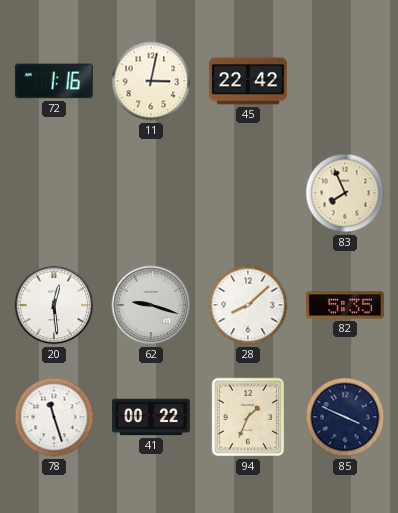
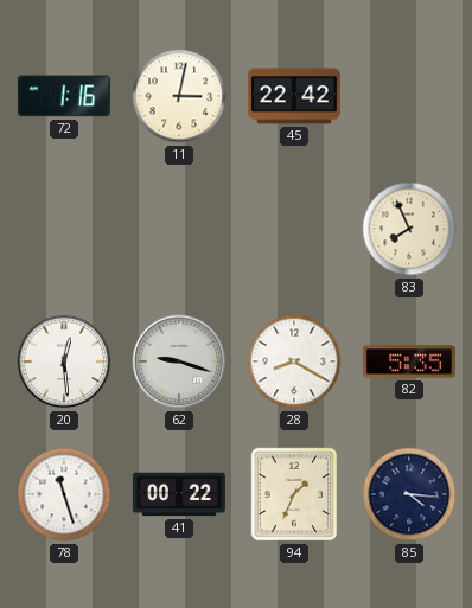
28: 8:08 -> 8:20 (294, 361)
85: 3:49 -> 4:16 (409, 494)
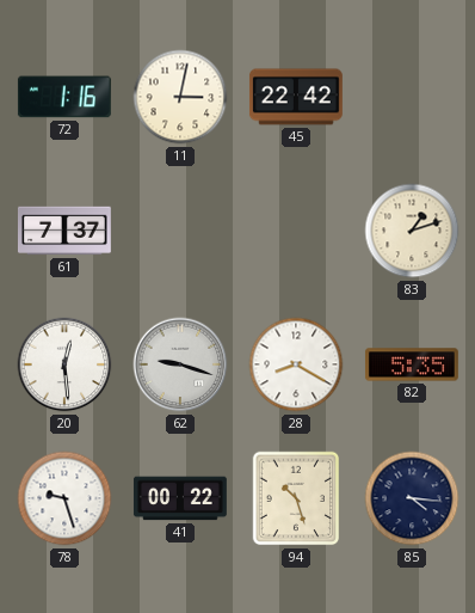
61: none -> 7:37 (64, 231)
83: 7:56 -> 1:12 (412, 231)
78: 11:27 -> 9:27 (64, 498)
94: 1:34 -> 10:27 (296, 498)
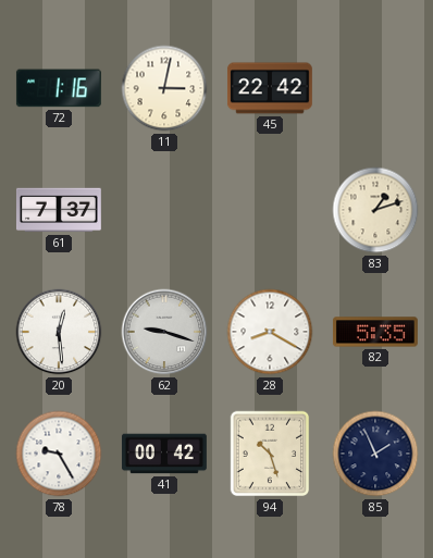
78: 9:27 -> 9:25 (59, 454)
41: 00:22 -> 00:42 (164, 454)
85: 4:16 -> 1:56 (375, 454)
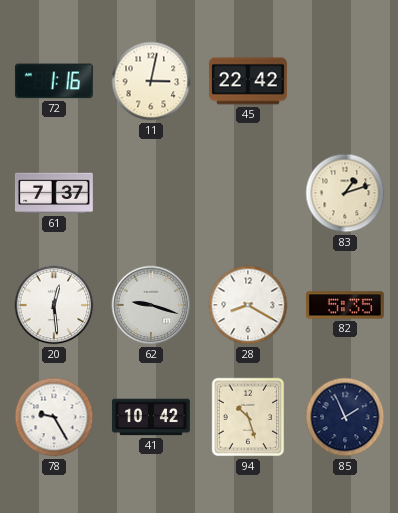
41: 00:42 -> 10:42 (151, 417)
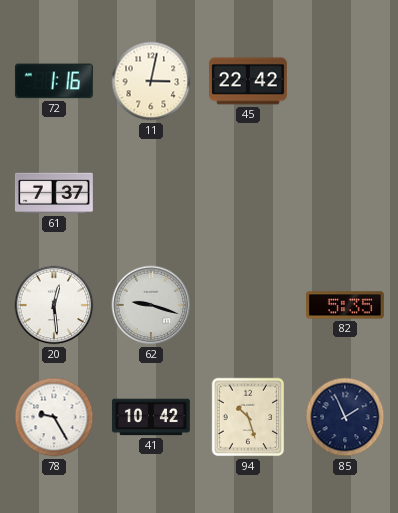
83: 1:12 -> none (345, 193)
28: 8:20 -> none (248, 305)
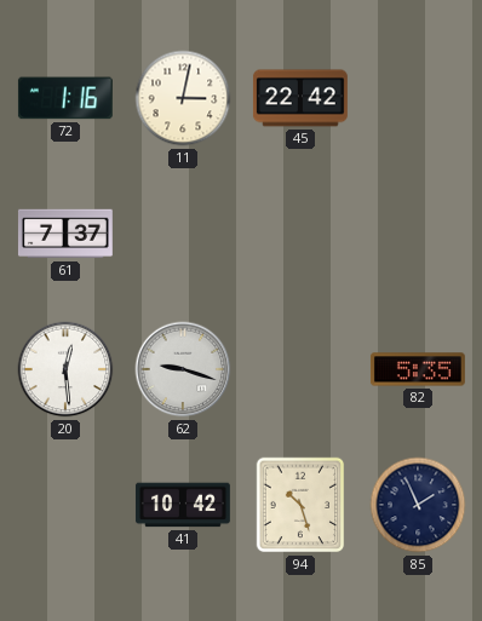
78: 9:25 -> none (54, 417)
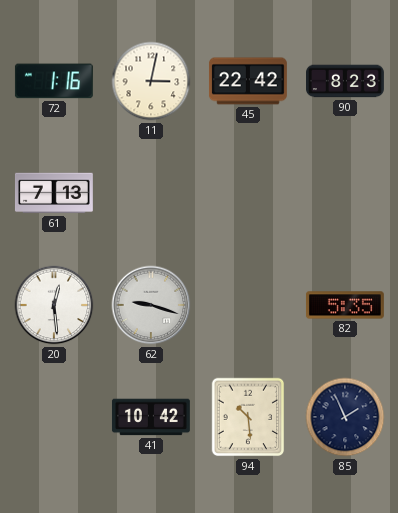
90: none -> 8:23 (346, 81)
61: 7:37 -> 7:13 (54, 193)
94: 10:27 -> 10:29 (248, 417)
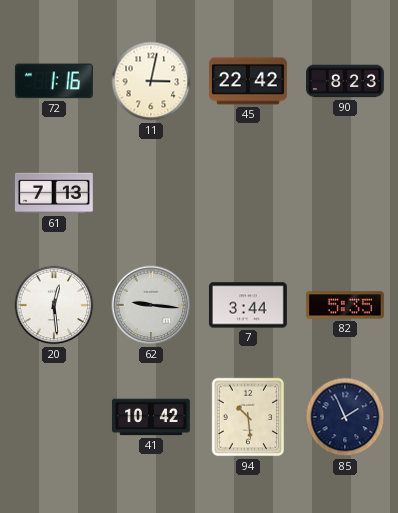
62: 9:18 -> 9:16 (151, 305)
7: none -> 3:44 (248, 305)
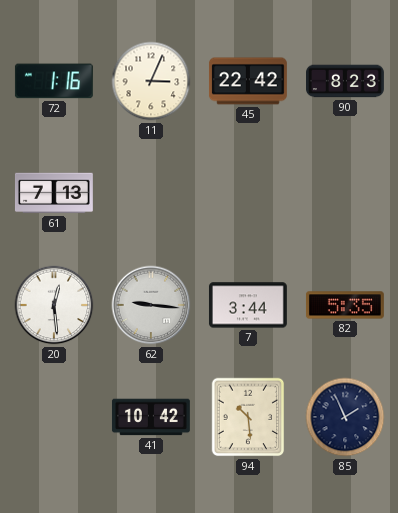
11: 3:02 -> 3:04 (151, 81)
